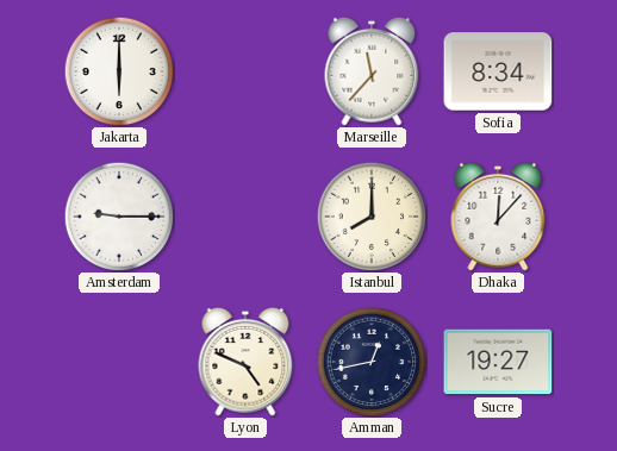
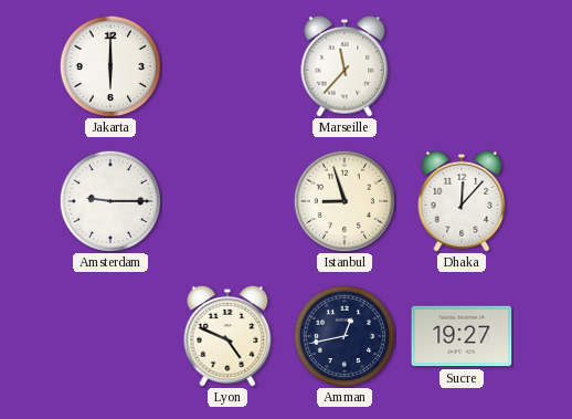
Sofia: 8:34 -> none (498, 71)
Istanbul: 8:00 -> 8:57 (345, 201)
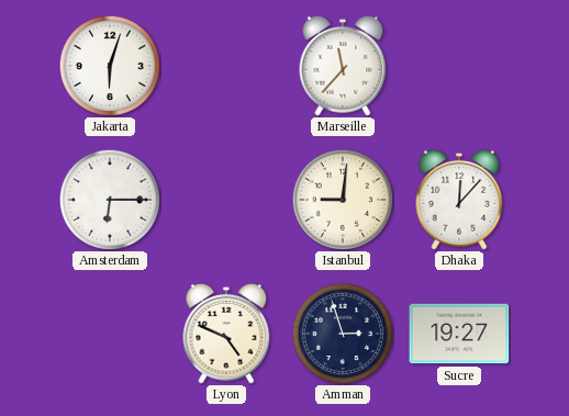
Jakarta: 6:00 -> 6:03 (110, 66)
Amsterdam: 9:15 -> 6:15 (110, 200)
Istanbul: 8:57 -> 9:01 (343, 200)
Amman: 12:43 -> 2:57 (343, 334)
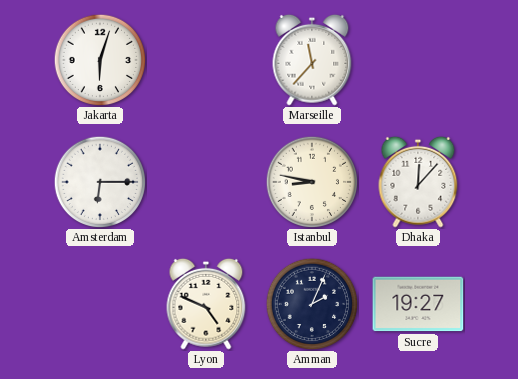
Istanbul: 9:01 -> 8:47 (312, 182)
Amman: 2:57 -> 2:04 (312, 304)
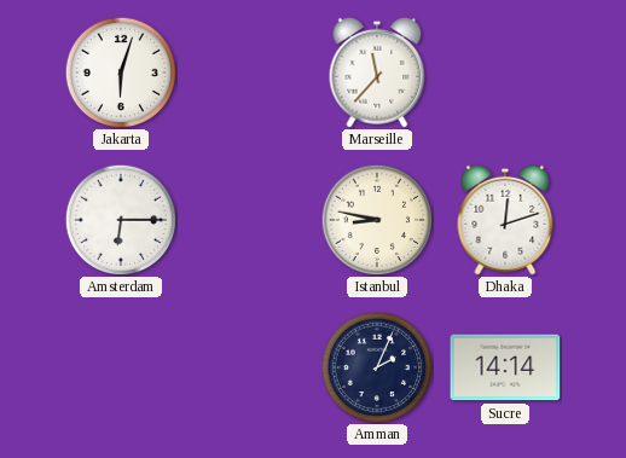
Dhaka: 12:07 -> 12:12 (505, 220)
Lyon: 4:49 -> none (206, 304)
Sucre: 19:27 -> 14:14 (505, 367)
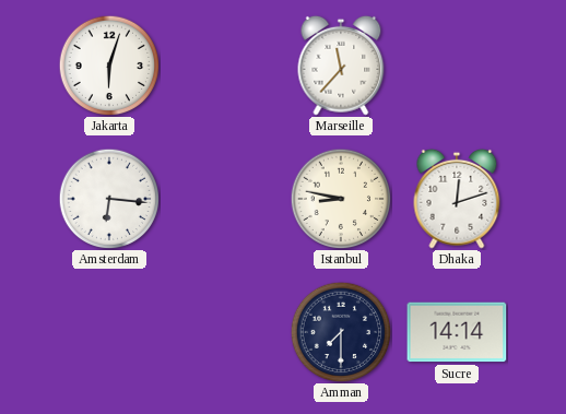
Amsterdam: 6:15 -> 6:16 (109, 199)
Amman: 2:04 -> 7:30 (341, 332)
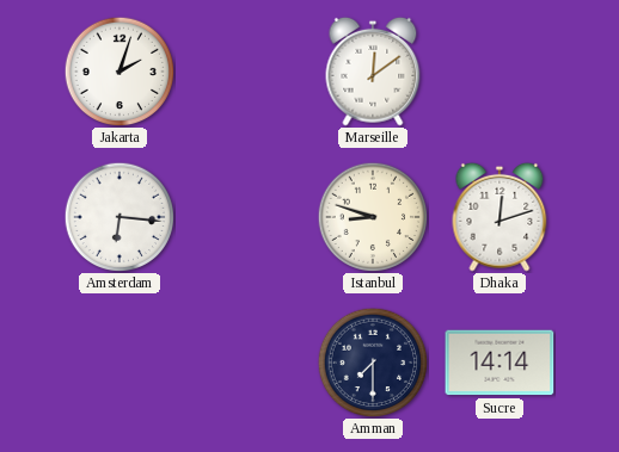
Jakarta: 6:03 -> 2:03 (119, 72)
Marseille: 11:37 -> 12:09 (373, 72)
Istanbul: 8:47 -> 8:48 (373, 217)
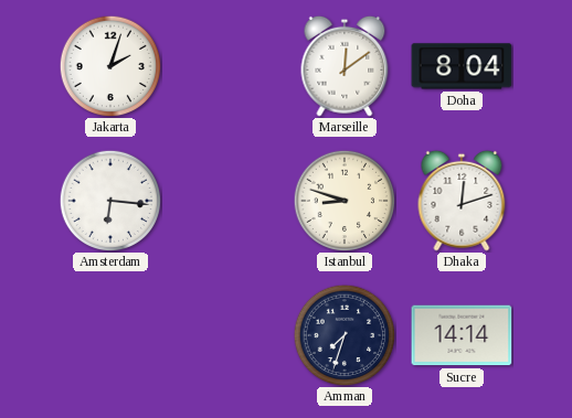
Doha: none -> 8:04 (462, 66)
Amman: 7:30 -> 7:33 (345, 335)
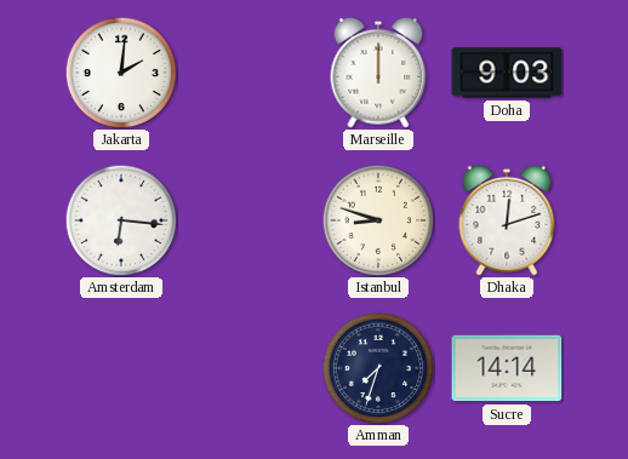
Jakarta: 2:03 -> 2:01 (121, 73)
Marseille: 12:09 -> 12:00 (378, 73)
Doha: 8:04 -> 9:03 (507, 73)
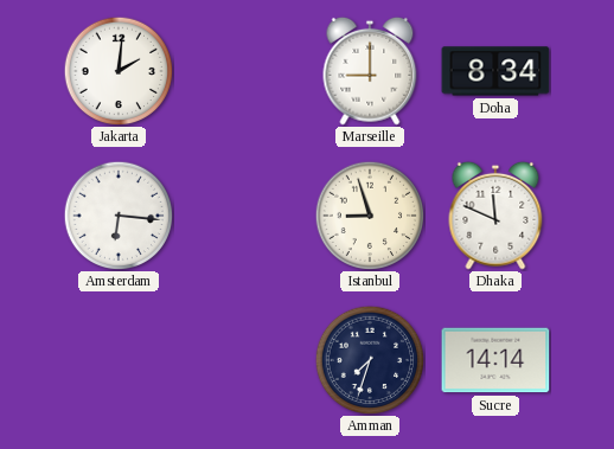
Marseille: 12:00 -> 9:00 (370, 71)
Doha: 9:03 -> 8:34 (495, 71)
Istanbul: 8:48 -> 8:57 (370, 216)
Dhaka: 12:12 -> 11:49 (495, 216)
